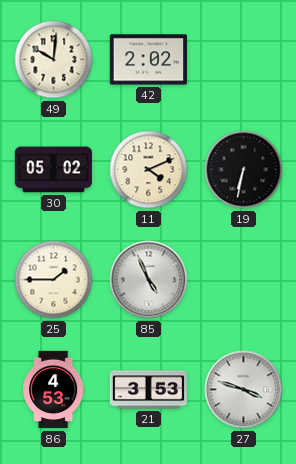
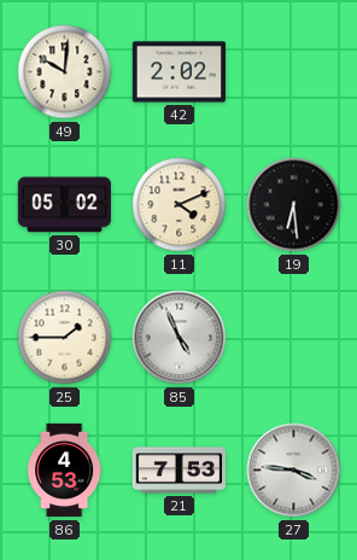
19: 6:32 -> 6:29 (294, 205)
21: 3:53 -> 7:53 (178, 471)
27: 3:48 -> 3:46 (294, 471)
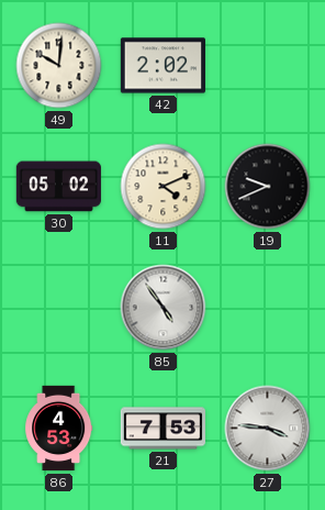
19: 6:29 -> 9:41 (268, 187)
25: 1:45 -> none (65, 338)
85: 4:56 -> 4:54 (164, 308)
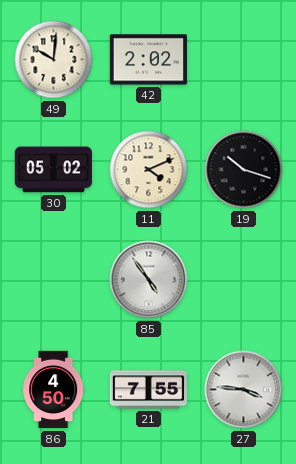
19: 9:41 -> 10:18 (244, 170)
86: 4:53 -> 4:50 (54, 390)
21: 7:53 -> 7:55 (148, 390)
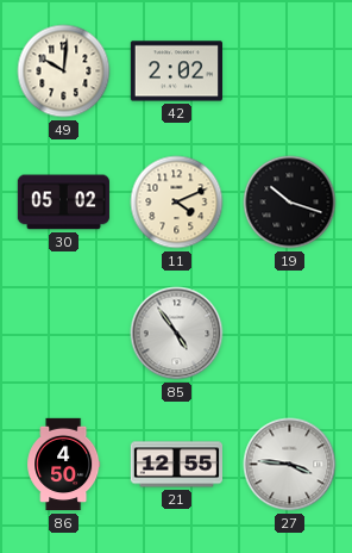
21: 7:55 -> 12:55 (176, 465)
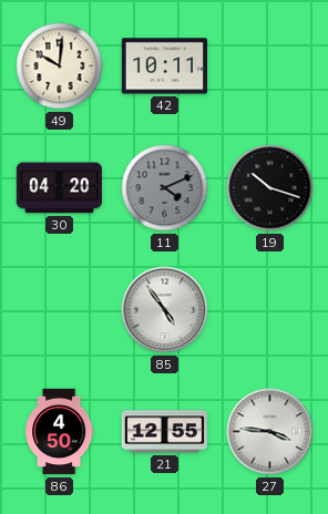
42: 2:02 -> 10:11 (164, 66)
30: 05:02 -> 04:20 (59, 188)
11 dial: cream -> grey (165, 188)
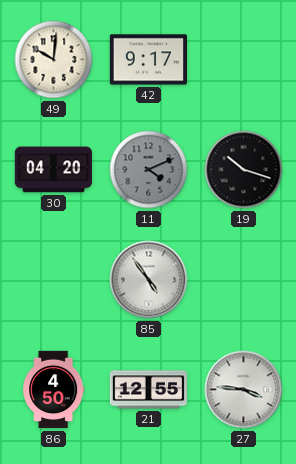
42: 10:11 -> 9:17 (148, 60)
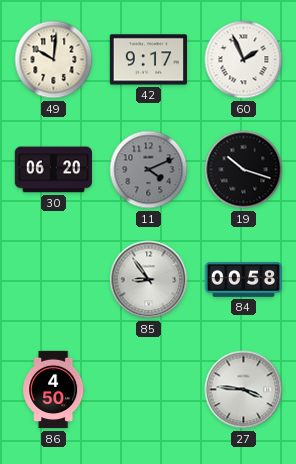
60: none -> 1:56 (244, 60)
30: 04:20 -> 06:20 (53, 170)
85: 4:54 -> 8:54 (149, 280)
84: none -> 00:58 (243, 279)
21: 12:55 -> none (148, 390)
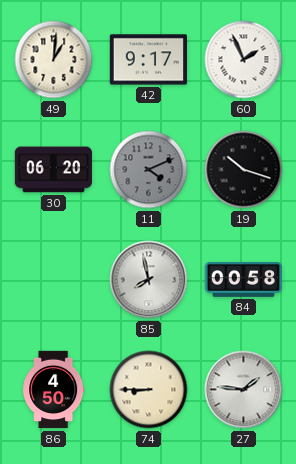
49: 10:01 -> 1:01 (54, 60)
85: 8:54 -> 7:58 (149, 280)
74: none -> 8:45 (149, 390)
27: 3:46 -> 1:46 (244, 390)
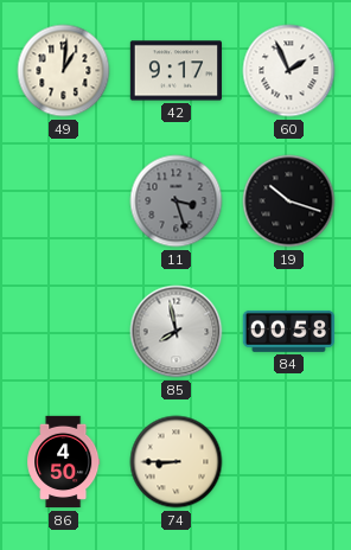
30: 06:20 -> none (53, 170)
11: 4:11 -> 3:27 (177, 202)
27: 1:46 -> none (244, 390)
